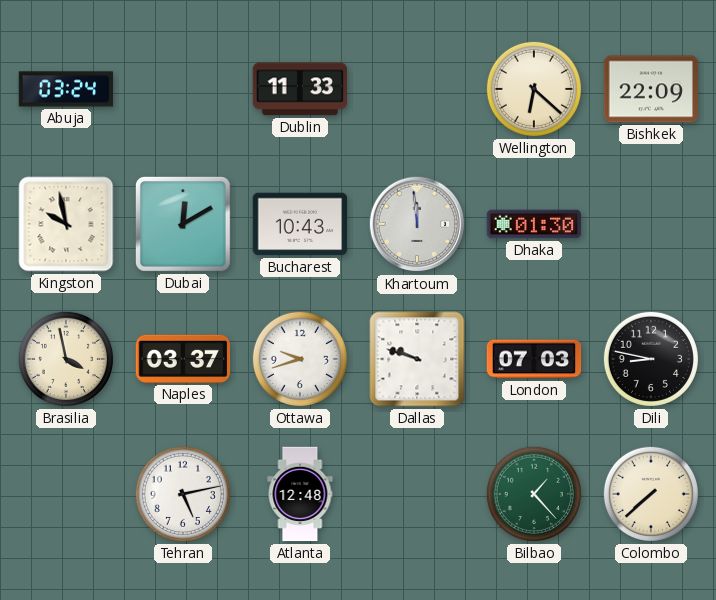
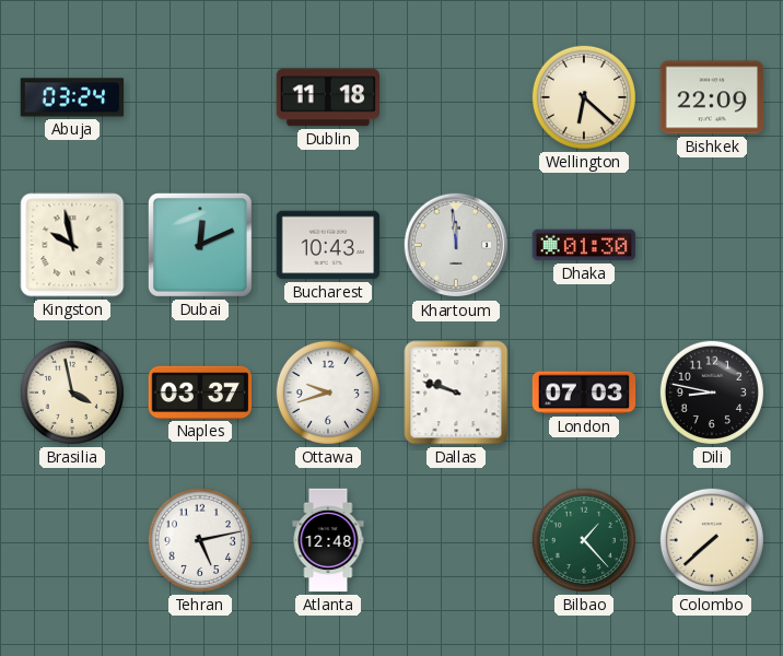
Dublin: 11:33 -> 11:18 (328, 97)
Dubai: 12:10 -> 12:11 (201, 246)
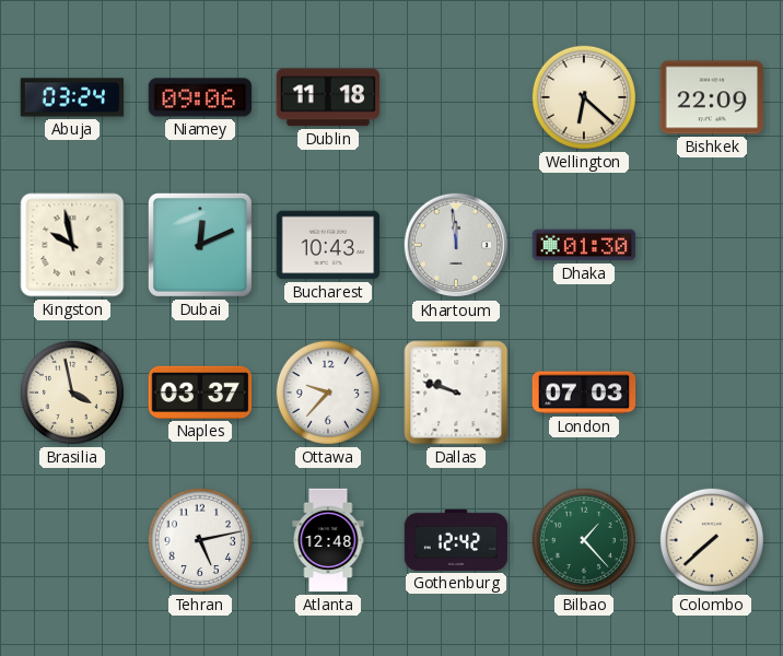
Niamey: none -> 09:06 (200, 97)
Ottawa: 9:42 -> 9:37 (328, 393)
Dili: 8:47 -> none (712, 393)
Gothenburg: none -> 12:42 (456, 540)
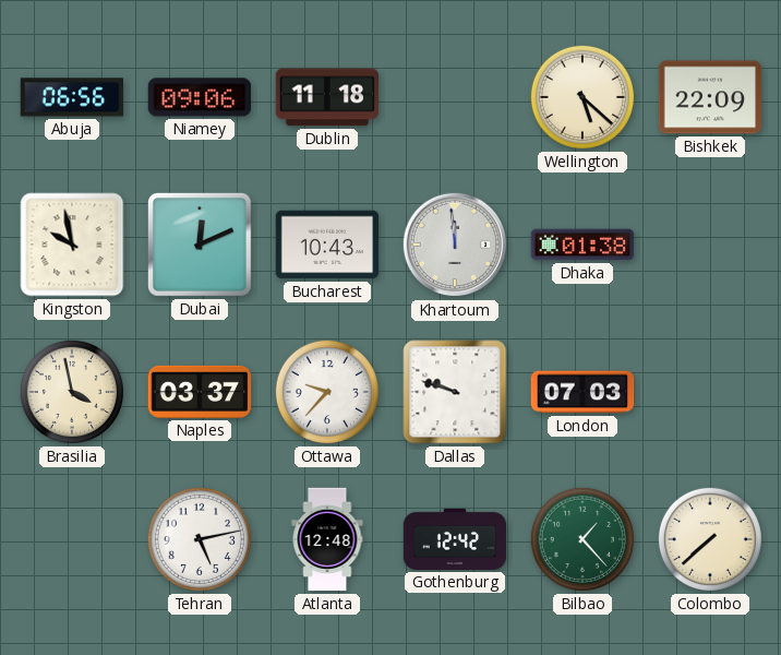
Abuja: 03:24 -> 06:56 (72, 97)
Wellington: 6:22 -> 5:22 (582, 97)
Dhaka: 01:30 -> 01:38 (582, 245)
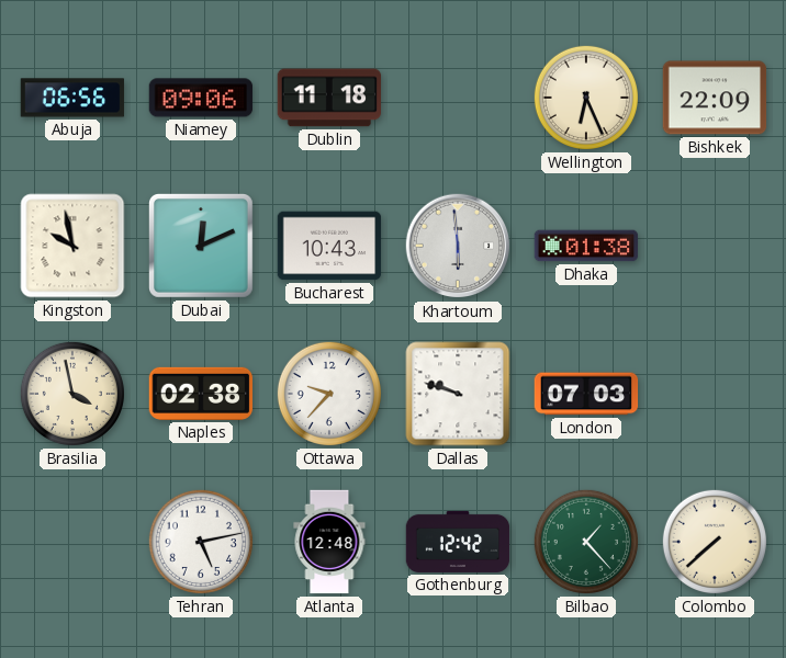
Wellington: 5:22 -> 6:26 (586, 98)
Khartoum: 11:59 -> 5:59 (458, 246)
Naples: 03:37 -> 02:38 (201, 394)
